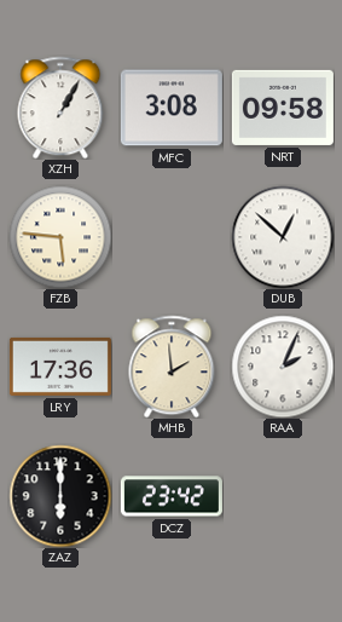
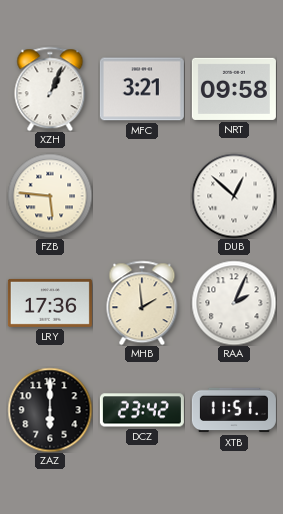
XZH: 1:05 -> 1:04 (50, 89)
MFC: 3:08 -> 3:21 (142, 89)
XTB: none -> 11:51 (234, 410)
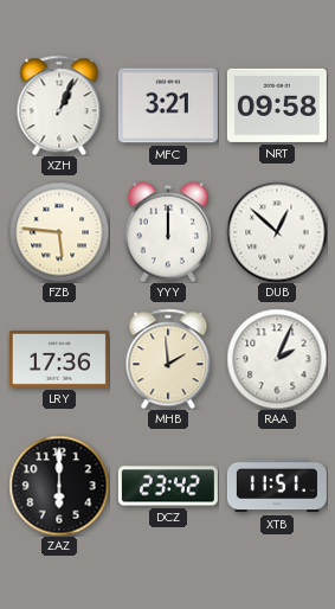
YYY: none -> 12:00 (168, 232)
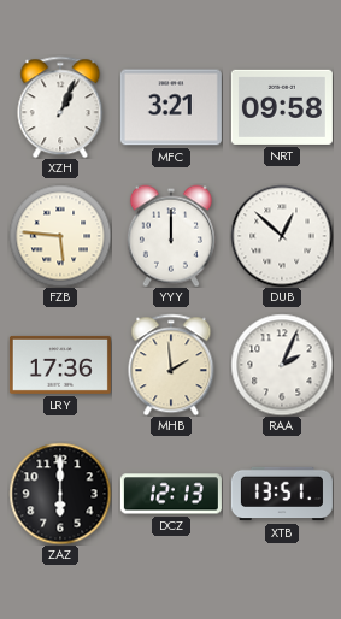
DCZ: 23:42 -> 12:13 (171, 494)
XTB: 11:51 -> 13:51 (282, 494)
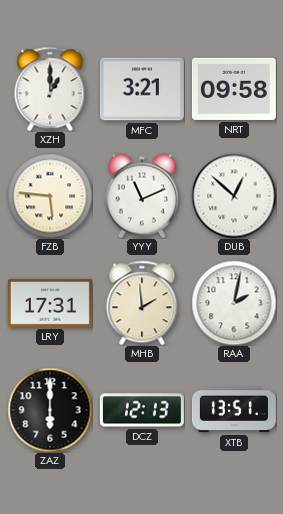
XZH: 1:04 -> 1:00 (50, 89)
YYY: 12:00 -> 11:11 (142, 196)
LRY: 17:36 -> 17:31 (50, 303)
RAA: 2:04 -> 2:02 (234, 303)
